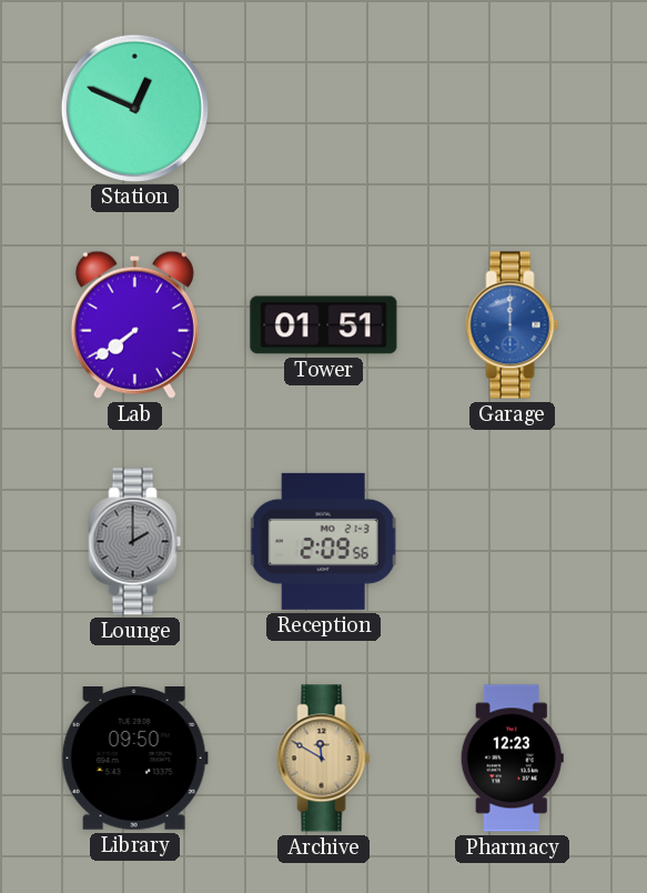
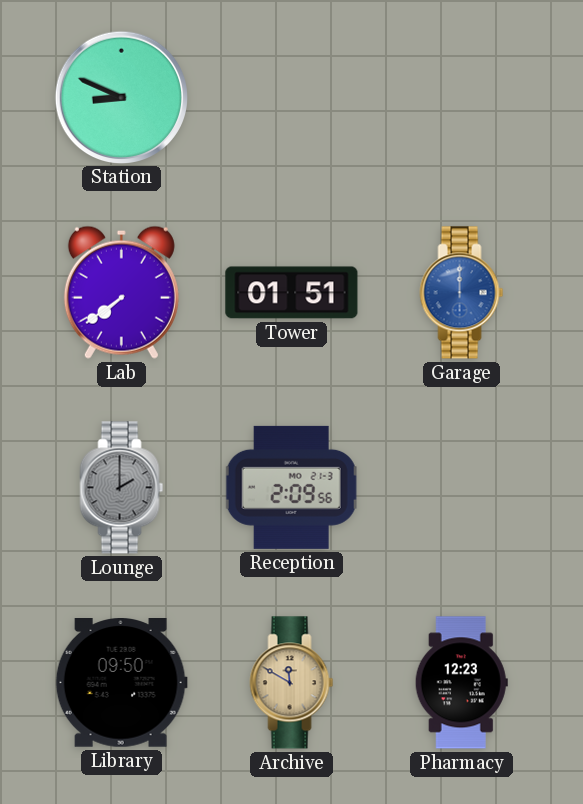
Station: 12:49 -> 8:49 (121, 97)
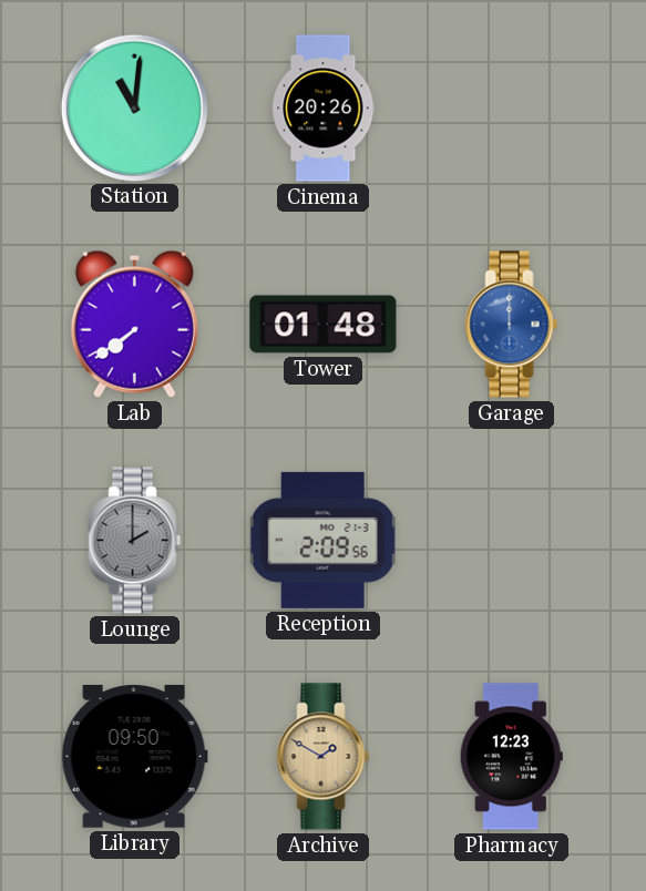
Station: 8:49 -> 11:01 (134, 107)
Cinema: none -> 20:26 (324, 109)
Tower: 01:51 -> 01:48 (324, 325)
Archive: 11:50 -> 1:50 (324, 757)
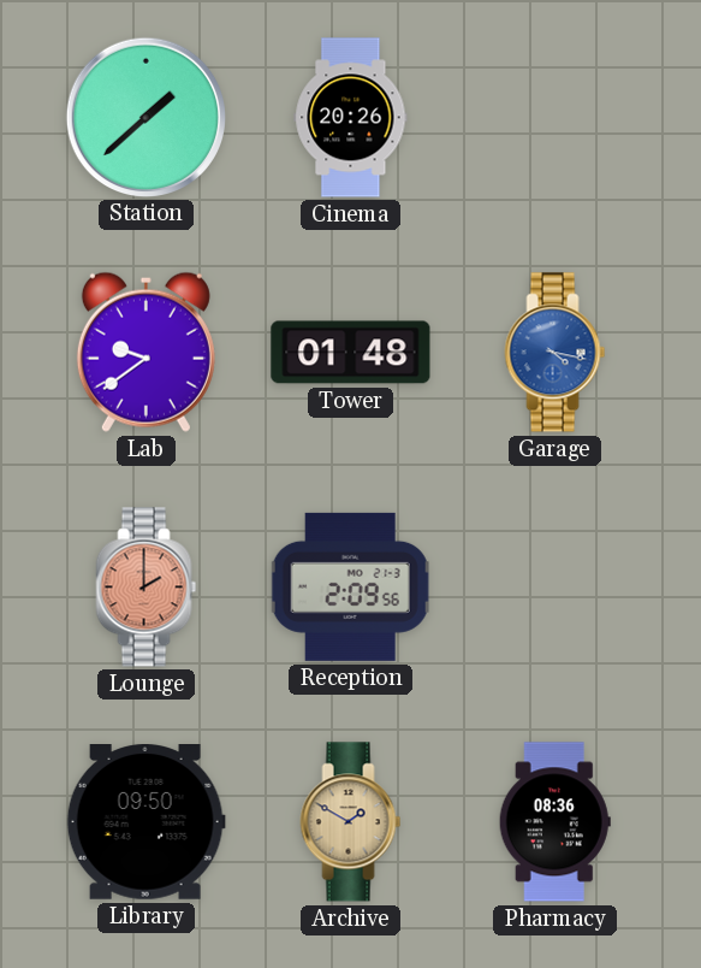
Station: 11:01 -> 1:38 (145, 117)
Lab: 7:39 -> 9:39 (145, 352)
Garage: 12:00 -> 4:17 (556, 353)
Lounge dial: grey -> salmon (147, 588)
Pharmacy: 12:23 -> 08:36 (554, 822)
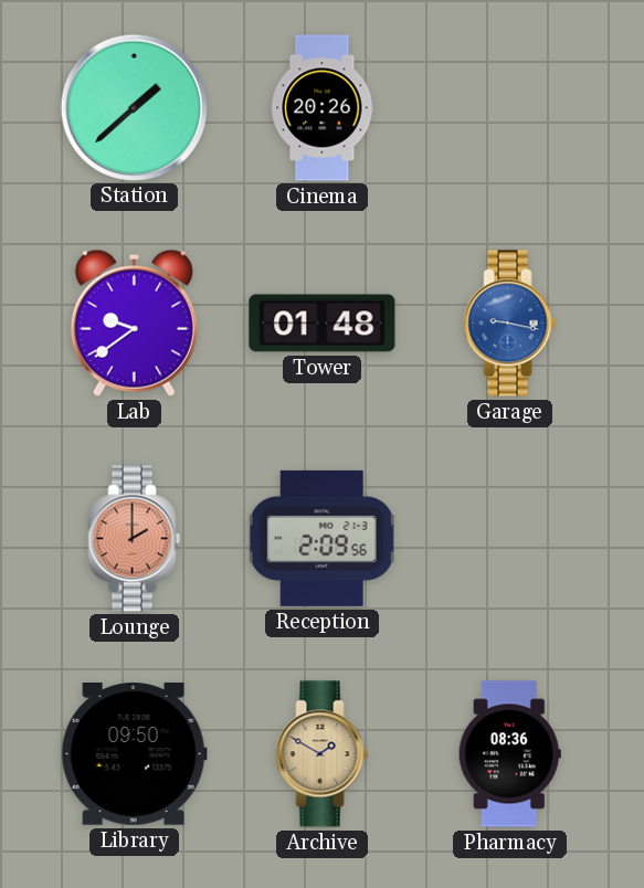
Garage: 4:17 -> 9:17 (510, 324)
